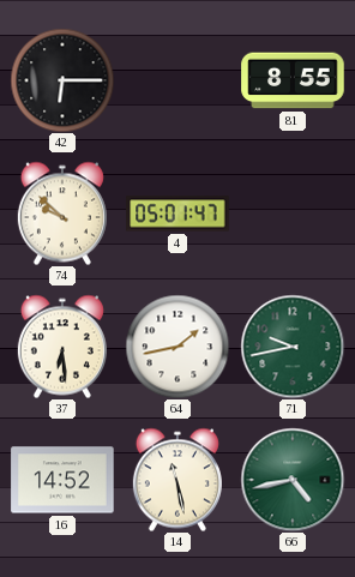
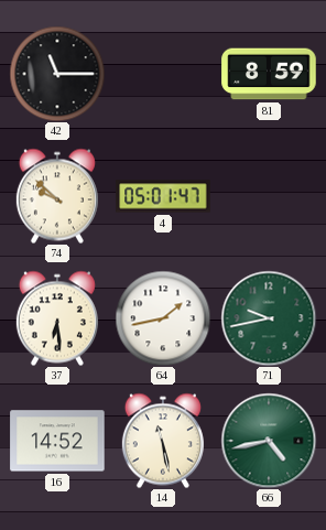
42: 6:15 -> 11:15 (57, 74)
81: 8:55 -> 8:59 (269, 74)
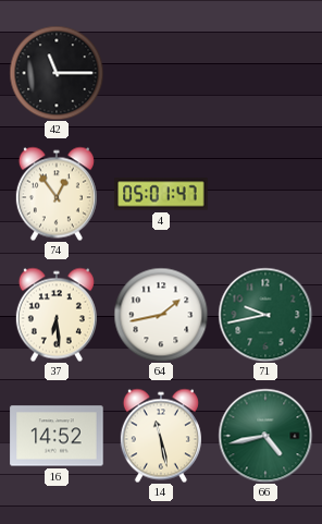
81: 8:59 -> none (269, 74)
74: 9:52 -> 12:54 (57, 194)
